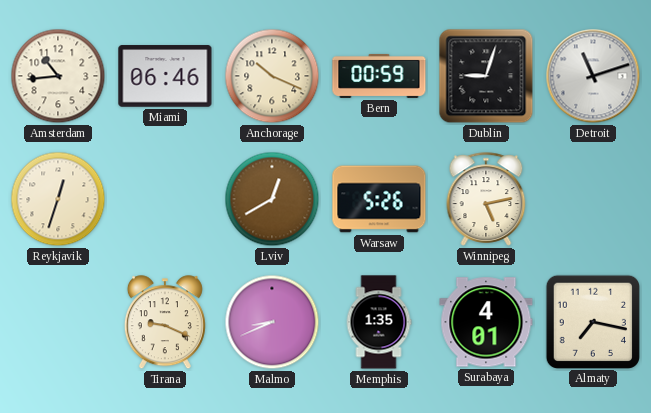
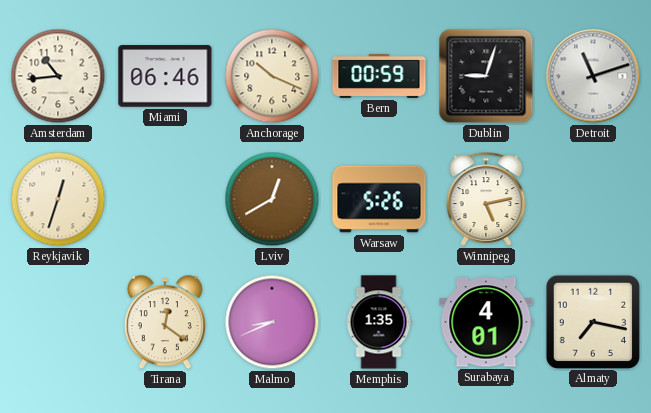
Tirana: 9:19 -> 12:21 (165, 323)
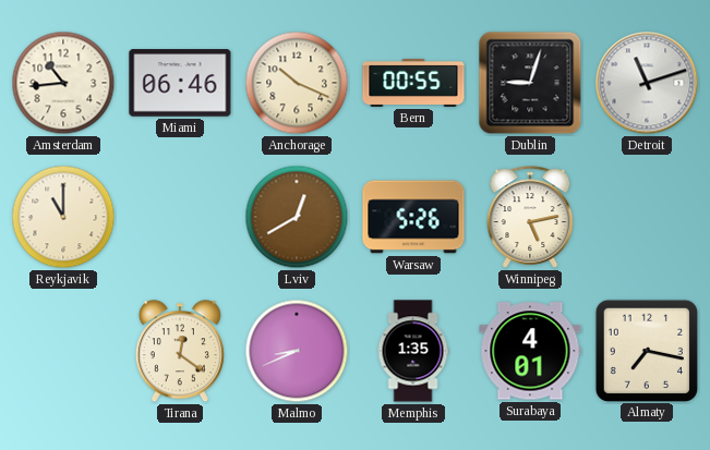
Bern: 00:59 -> 00:55 (413, 83)
Reykjavik: 12:33 -> 11:00 (63, 217)
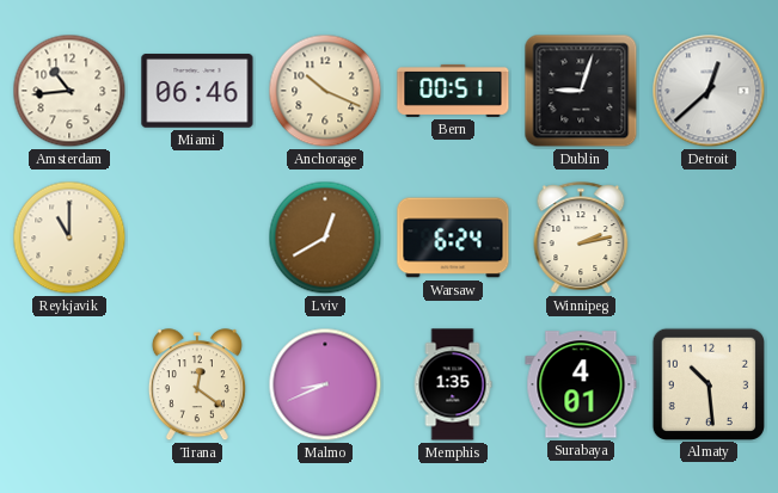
Bern: 00:55 -> 00:51 (453, 91)
Detroit: 11:12 -> 12:38 (709, 91)
Warsaw: 5:26 -> 6:24 (453, 238)
Winnipeg: 5:13 -> 2:13 (581, 238)
Almaty: 7:17 -> 10:29 (707, 383)
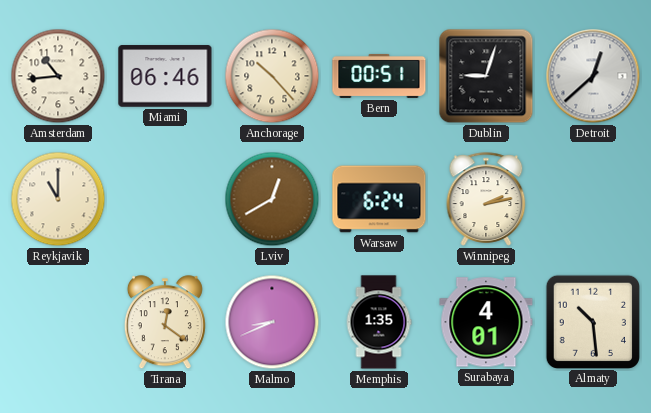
Anchorage: 10:19 -> 10:23 (272, 76)
